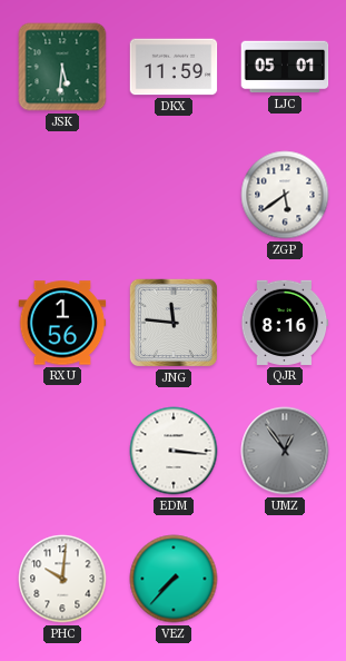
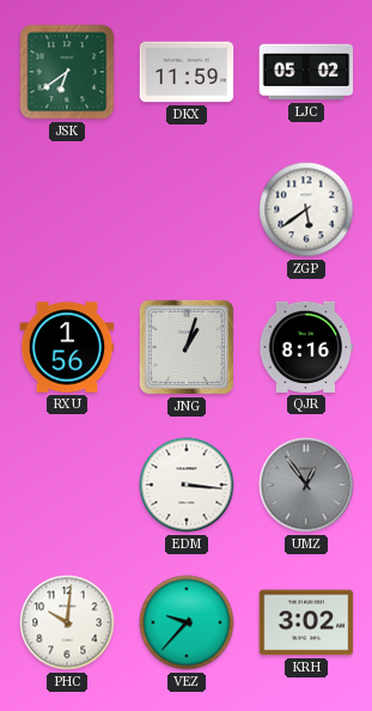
JSK: 5:31 -> 6:39 (67, 72)
LJC: 05:01 -> 05:02 (306, 72)
JNG: 11:46 -> 1:03 (187, 347)
VEZ: 7:37 -> 9:37 (187, 622)
KRH: none -> 3:02 (306, 622)
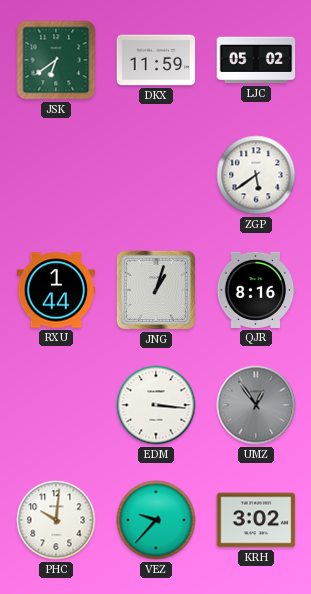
RXU: 1:56 -> 1:44 (56, 290)
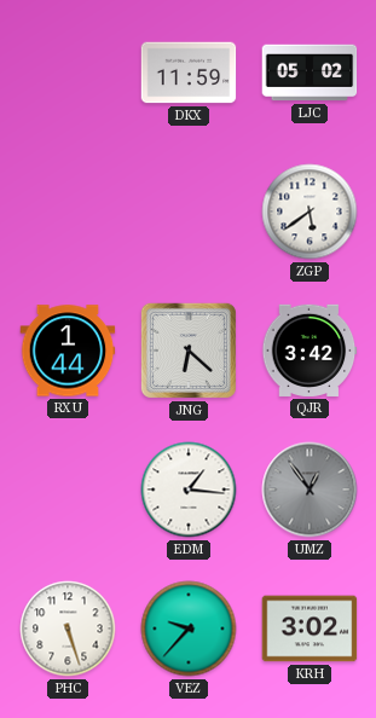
JSK: 6:39 -> none (56, 60)
JNG: 1:03 -> 6:22 (189, 351)
QJR: 8:16 -> 3:42 (310, 351)
EDM: 3:16 -> 1:16 (189, 490)
PHC: 10:01 -> 5:27 (68, 629)
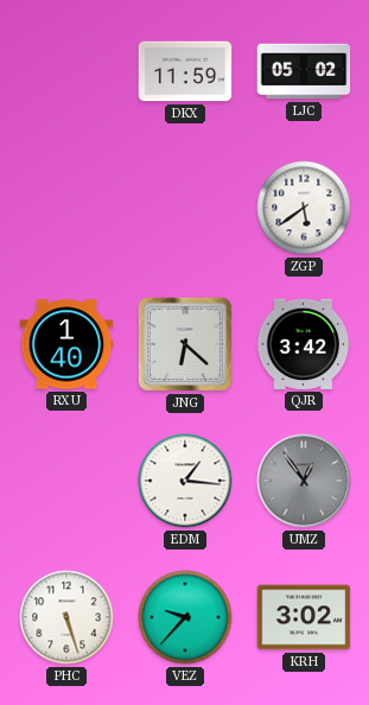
RXU: 1:44 -> 1:40 (66, 344)
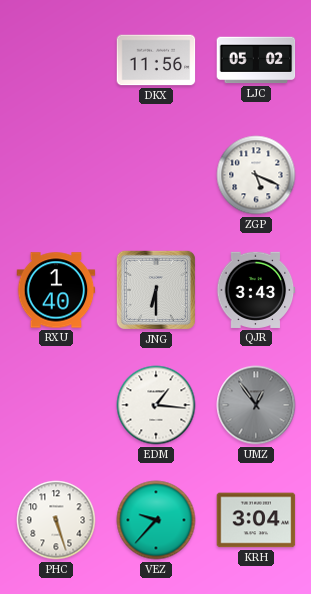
DKX: 11:59 -> 11:56 (156, 60)
ZGP: 5:39 -> 5:19 (256, 175)
JNG: 6:22 -> 6:30 (156, 290)
QJR: 3:42 -> 3:43 (256, 290)
KRH: 3:02 -> 3:04 (256, 520)
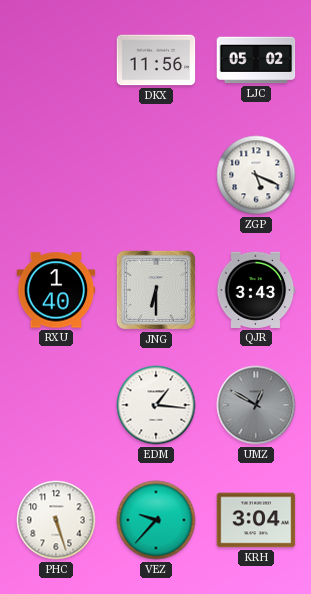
UMZ: 12:54 -> 12:50 (256, 405)
